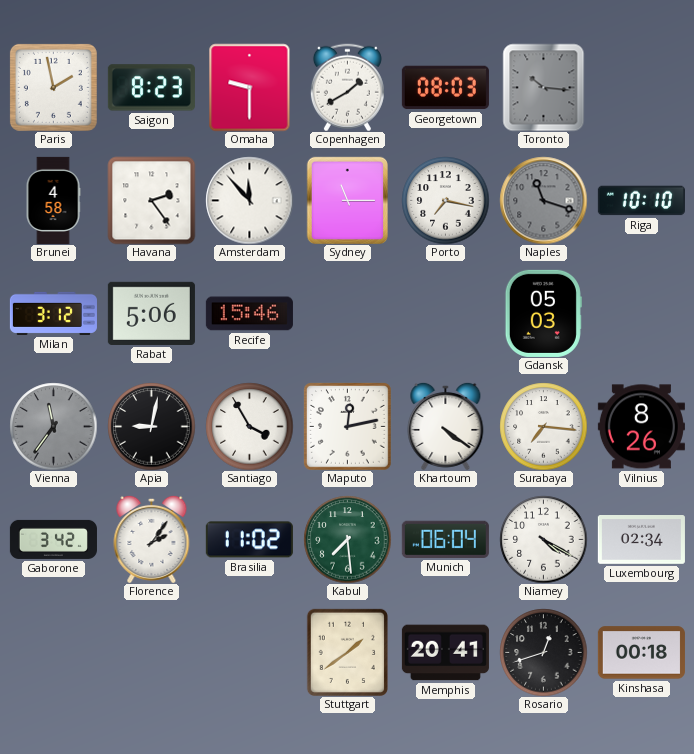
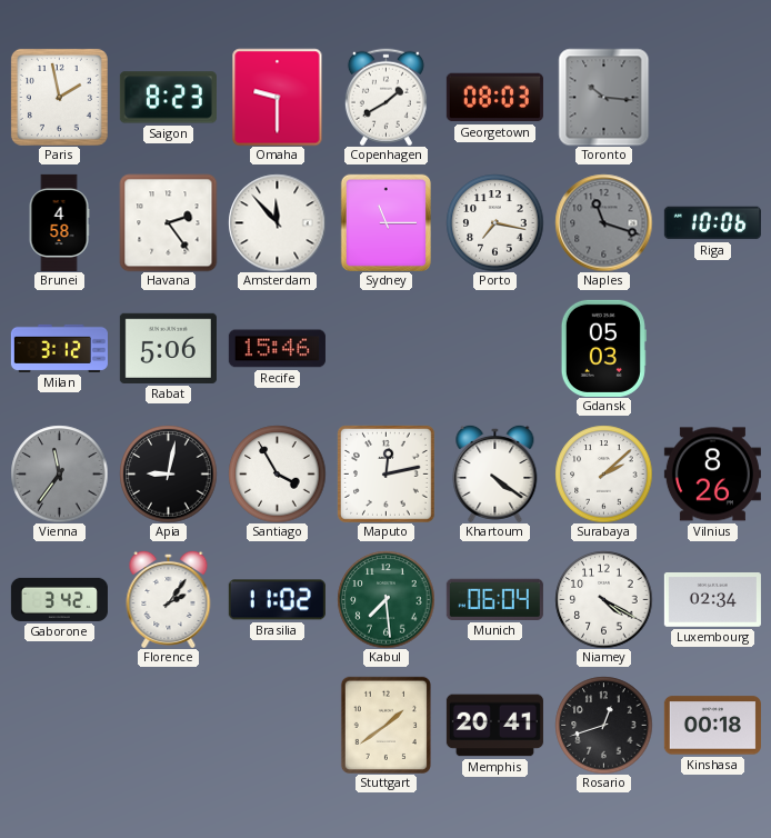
Riga: 10:10 -> 10:06 (712, 223)
Surabaya: 7:16 -> 2:08 (603, 473)
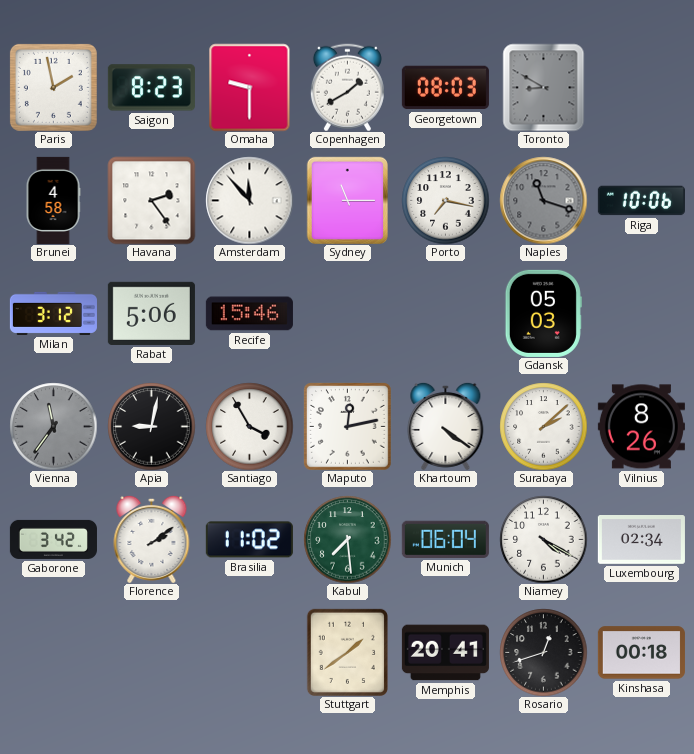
Toronto: 10:16 -> 8:50 (544, 87)
Florence: 2:06 -> 2:09 (152, 539)
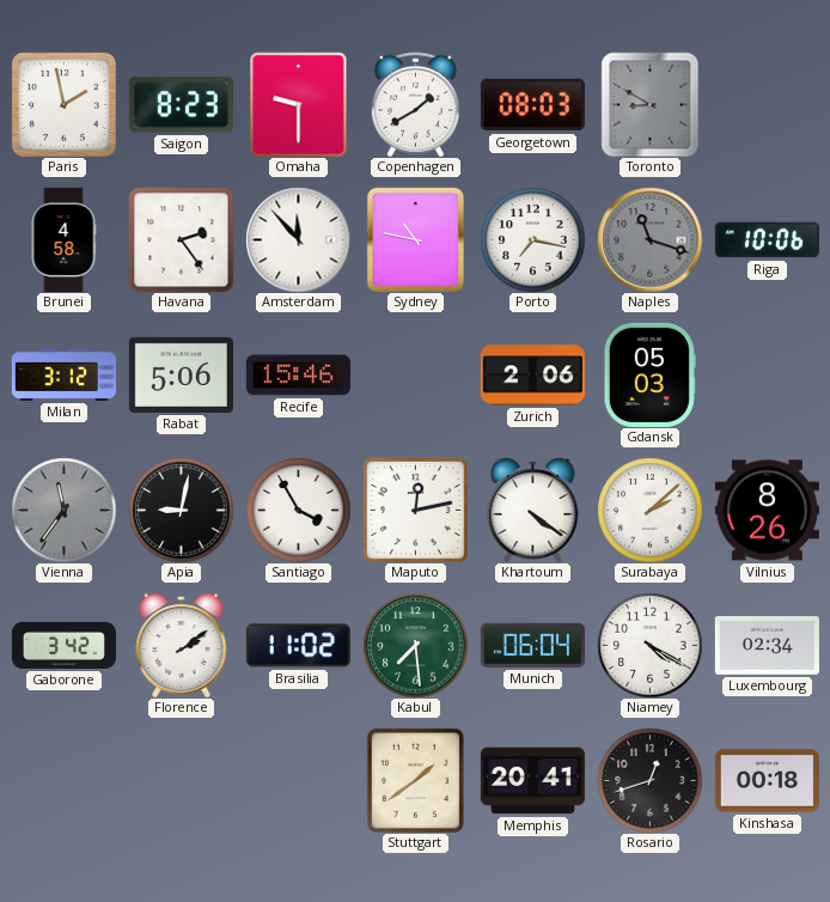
Sydney: 11:15 -> 10:47 (415, 239)
Zurich: none -> 2:06 (532, 376)
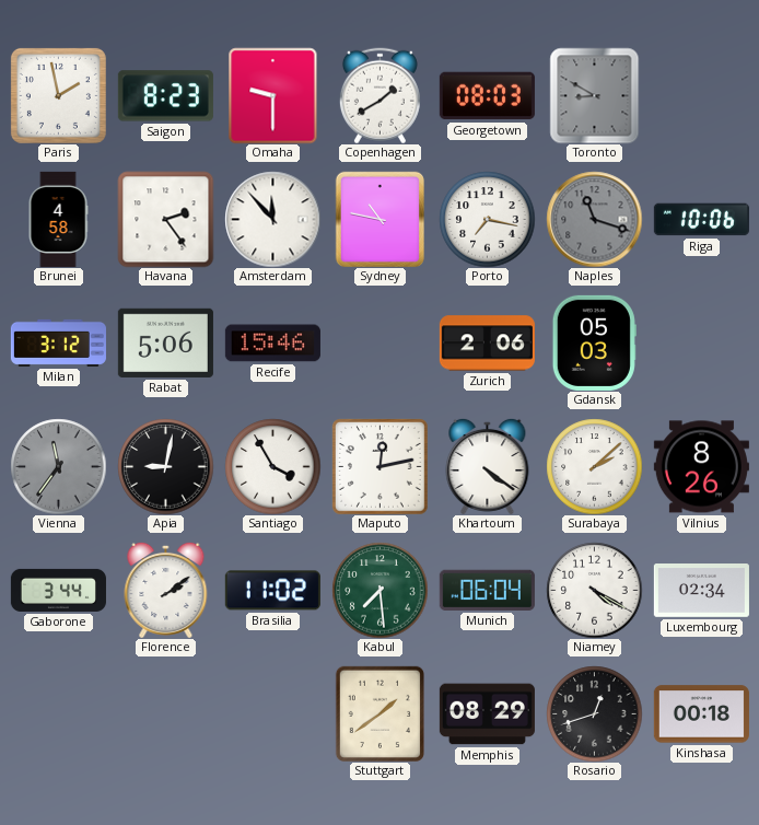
Gaborone: 3:42 -> 3:44 (58, 590)
Memphis: 20:41 -> 08:29 (487, 714)
